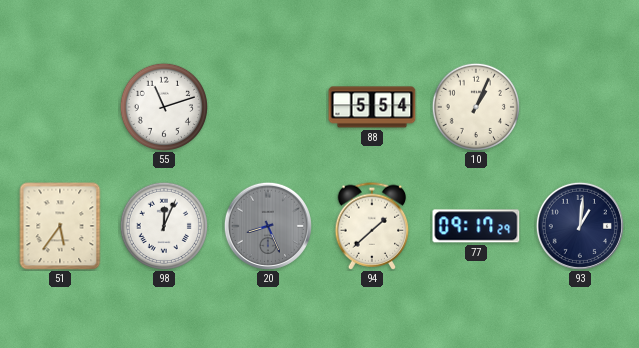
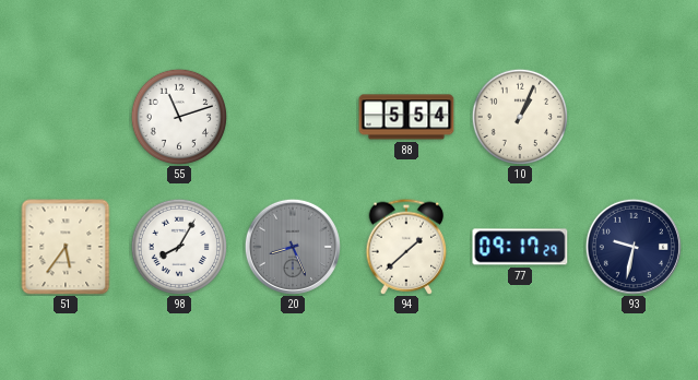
98: 12:04 -> 8:05 (179, 247)
93: 1:01 -> 9:32 (634, 247)
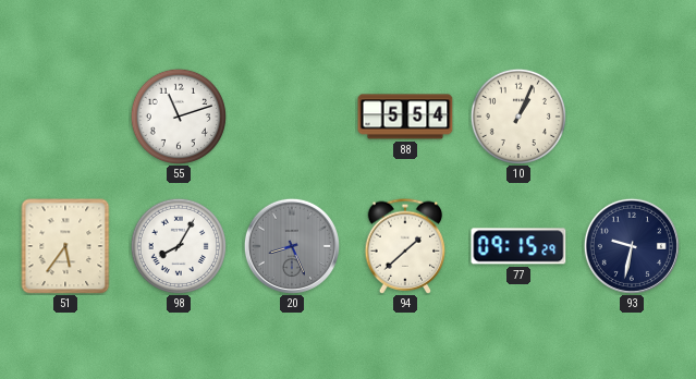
77: 09:17 -> 09:15 (518, 246)
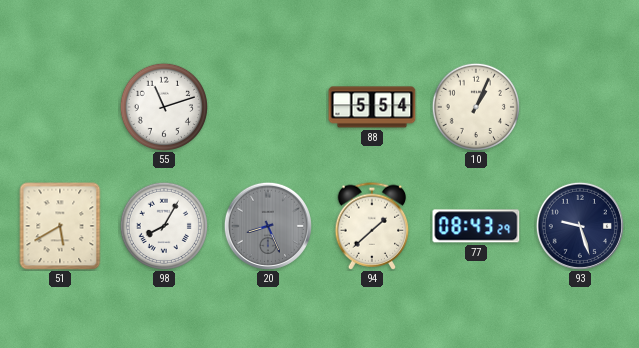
51: 5:36 -> 5:40 (60, 226)
77: 09:15 -> 08:43 (476, 226)
93: 9:32 -> 9:27 (580, 226)
